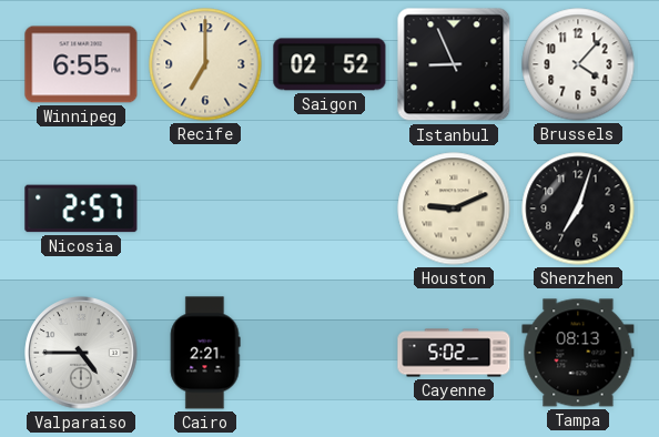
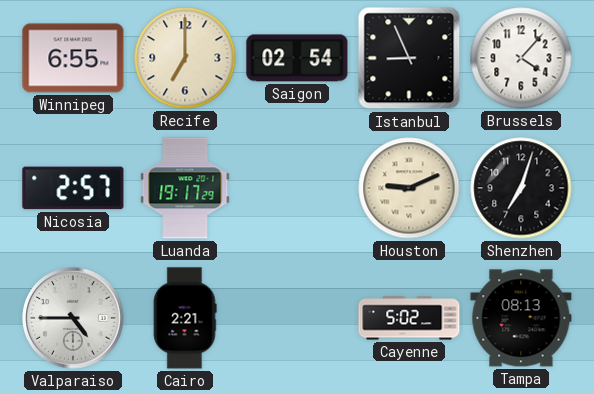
Saigon: 02:52 -> 02:54 (297, 58)
Luanda: none -> 19:17 (185, 188)
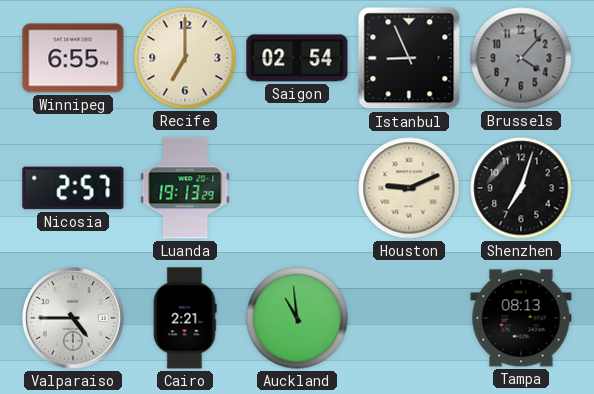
Brussels dial: white -> grey (521, 58)
Luanda: 19:17 -> 19:13 (185, 188)
Auckland: none -> 10:59 (297, 318)
Cayenne: 5:02 -> none (409, 318)
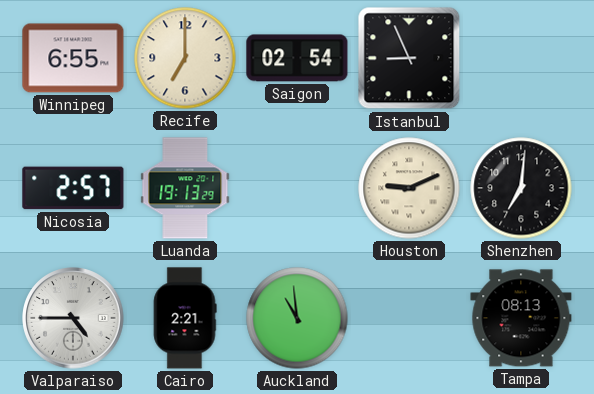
Brussels: 4:07 -> none (521, 58)
Shenzhen: 7:03 -> 7:01 (521, 188)
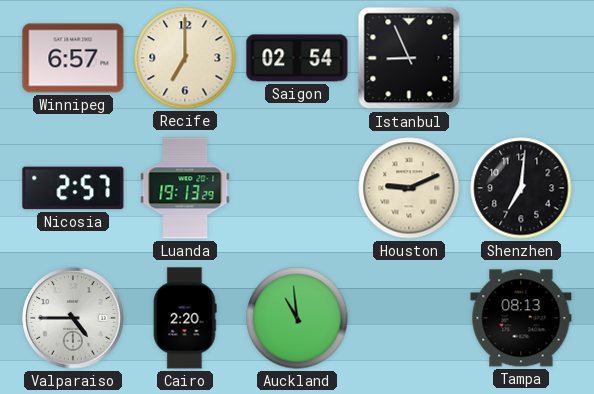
Winnipeg: 6:55 -> 6:57 (73, 58)
Cairo: 2:21 -> 2:20 (185, 318)
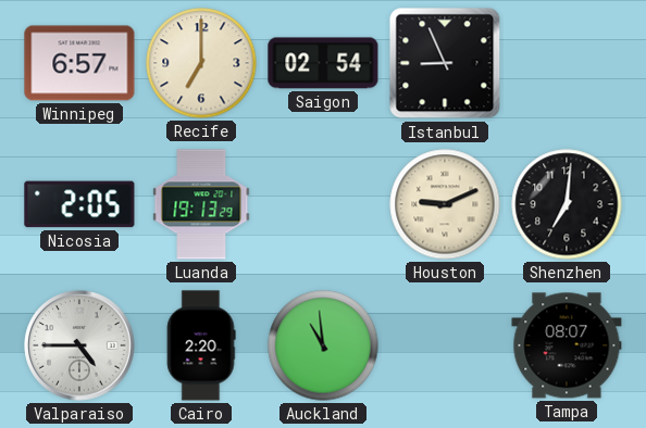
Nicosia: 2:57 -> 2:05 (79, 204)
Tampa: 08:13 -> 08:07 (567, 345)
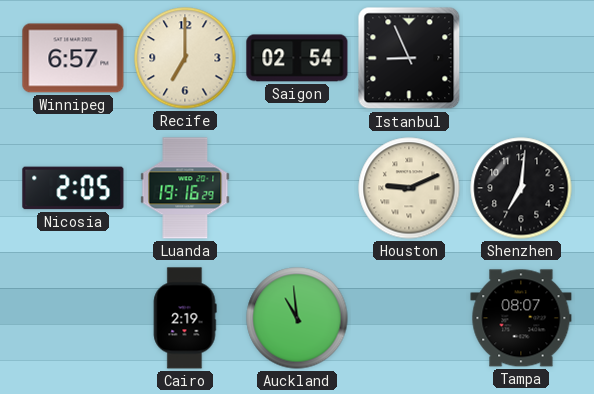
Luanda: 19:13 -> 19:16 (185, 188)
Valparaiso: 4:45 -> none (79, 345)
Cairo: 2:20 -> 2:19 (185, 318)
